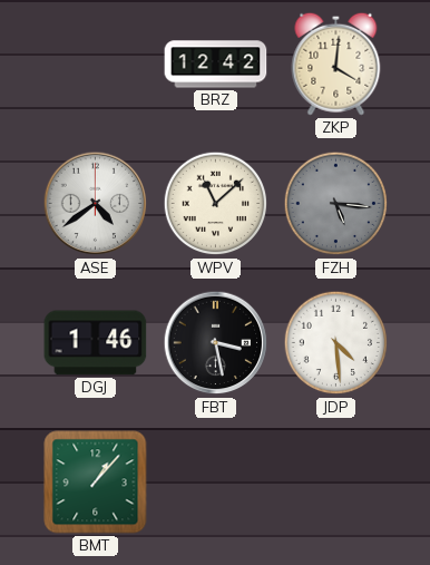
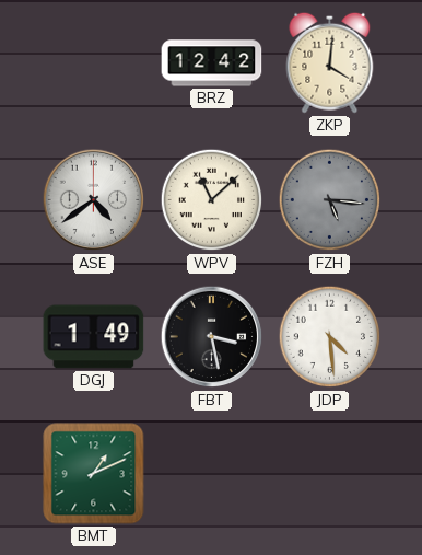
DGJ: 1:46 -> 1:49 (94, 337)
BMT: 1:07 -> 1:11 (94, 474)
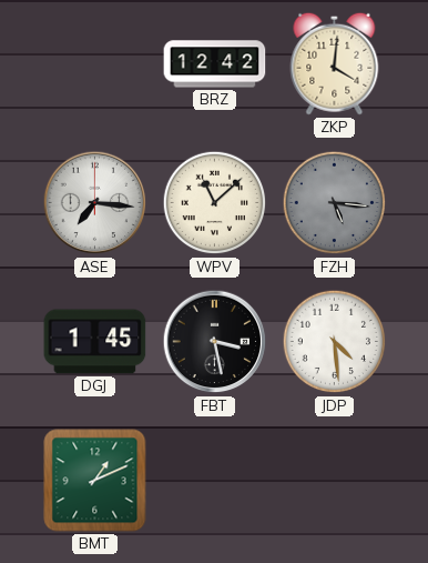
ASE: 4:39 -> 7:16 (95, 203)
DGJ: 1:49 -> 1:45 (95, 342)
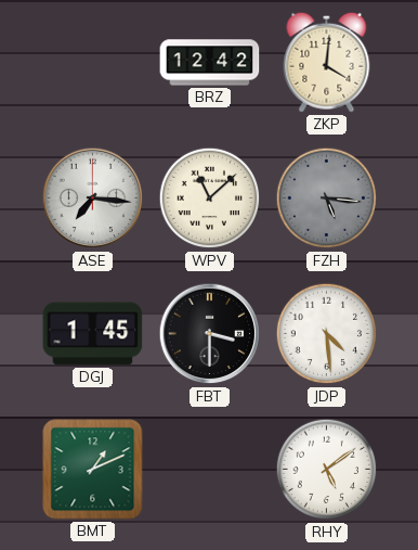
FBT: 3:28 -> 3:30 (210, 334)
RHY: none -> 5:09 (327, 470)
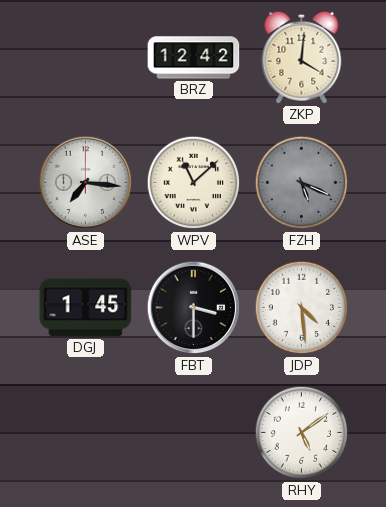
FZH: 5:16 -> 5:19 (302, 183)
BMT: 1:11 -> none (93, 470)
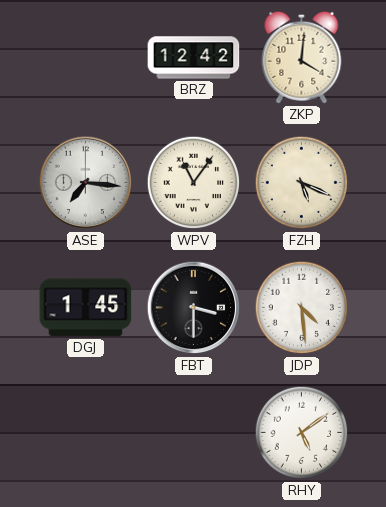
WPV: 11:08 -> 11:06 (194, 183)
FZH dial: grey -> cream (302, 183)
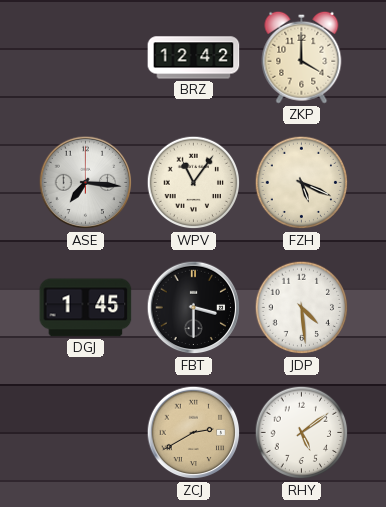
ZKP: 4:01 -> 4:00 (302, 57)
ZCJ: none -> 2:40 (194, 433)
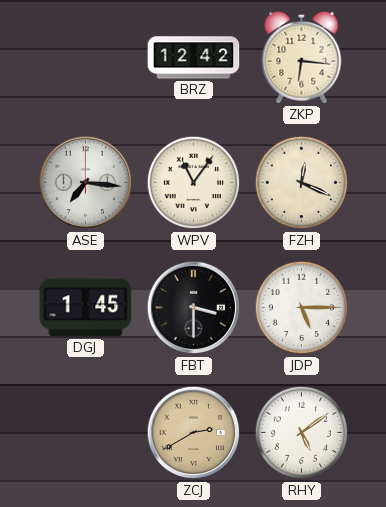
ZKP: 4:00 -> 6:16 (302, 57)
FZH: 5:19 -> 12:19 (302, 183)
JDP: 4:29 -> 5:15 (302, 308)
